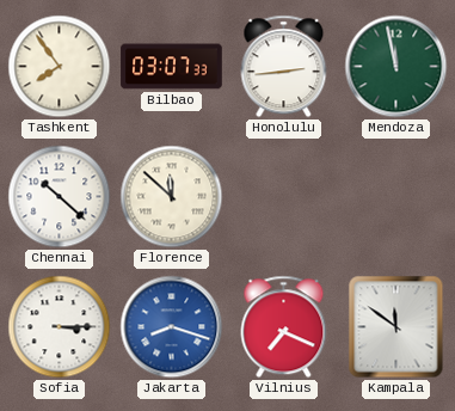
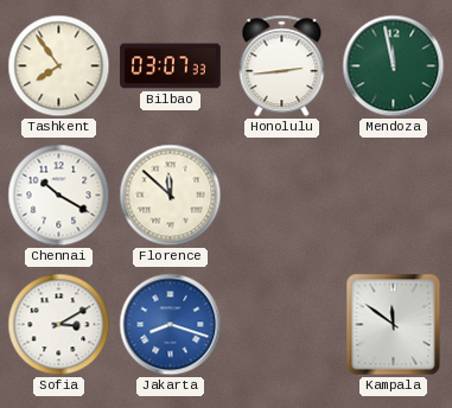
Chennai: 10:22 -> 10:20 (59, 196)
Sofia: 3:15 -> 3:10 (59, 325)
Vilnius: 7:19 -> none (284, 327)
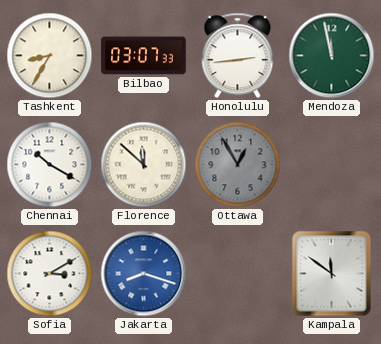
Tashkent: 7:54 -> 8:35 (50, 56)
Ottawa: none -> 12:55 (238, 165)
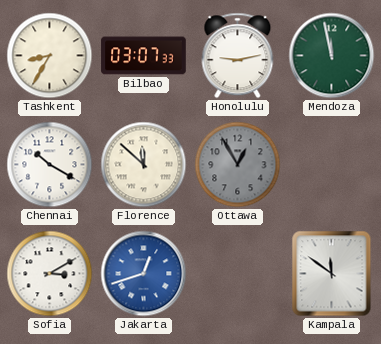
Honolulu: 2:44 -> 9:13 (238, 56)
Jakarta: 8:18 -> 12:42 (144, 274)
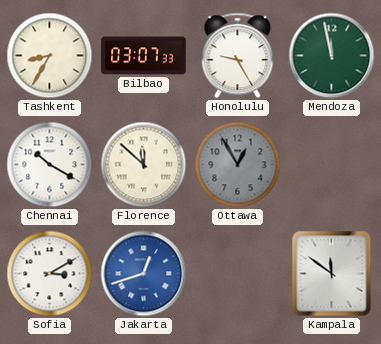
Honolulu: 9:13 -> 9:25 (238, 56)
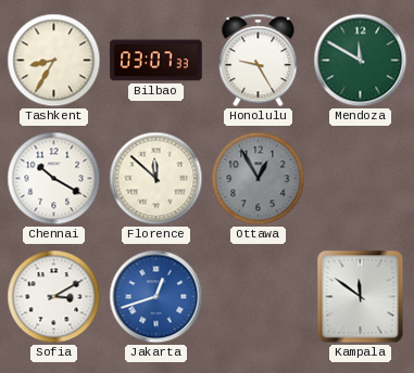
Mendoza: 11:58 -> 11:50 (361, 61)
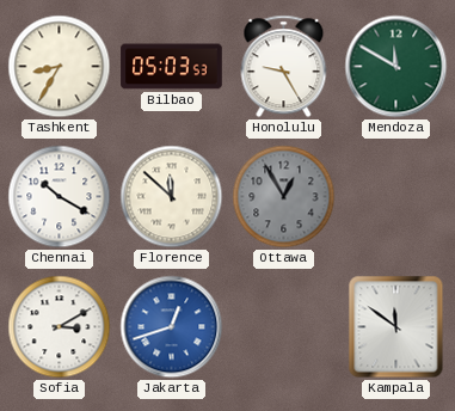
Bilbao: 03:07 -> 05:03 (172, 67)
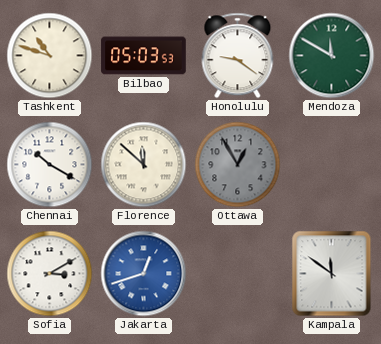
Tashkent: 8:35 -> 10:48 (50, 56)
Honolulu: 9:25 -> 9:21 (238, 56)
